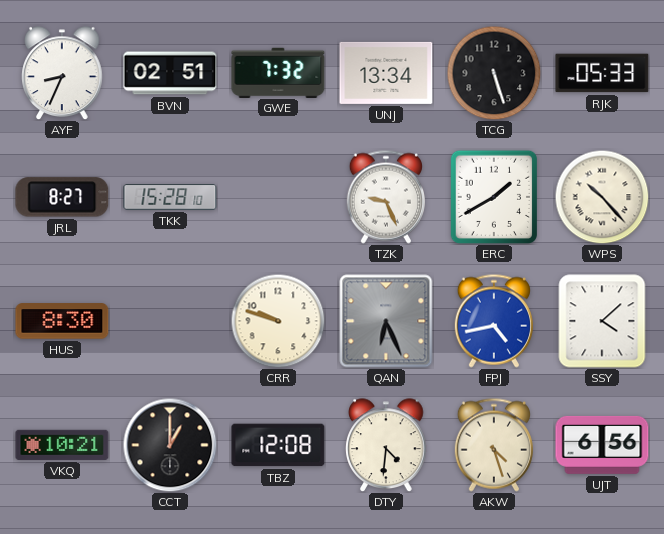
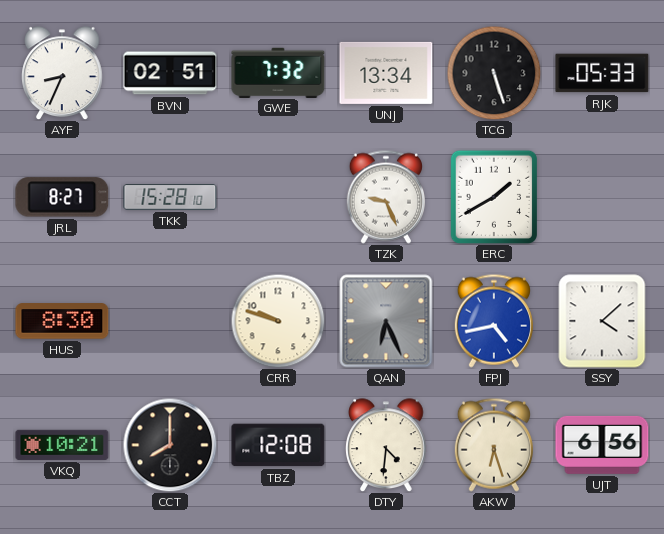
WPS: 10:23 -> none (602, 197)
CCT: 1:00 -> 8:00 (170, 445)
AKW: 4:27 -> 6:27 (494, 445)
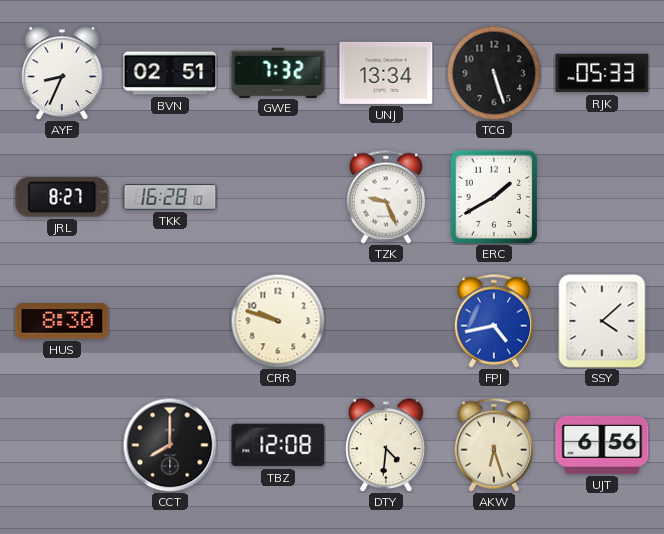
TKK: 15:28 -> 16:28 (170, 197)
QAN: 6:26 -> none (386, 321)
VKQ: 10:21 -> none (62, 445)
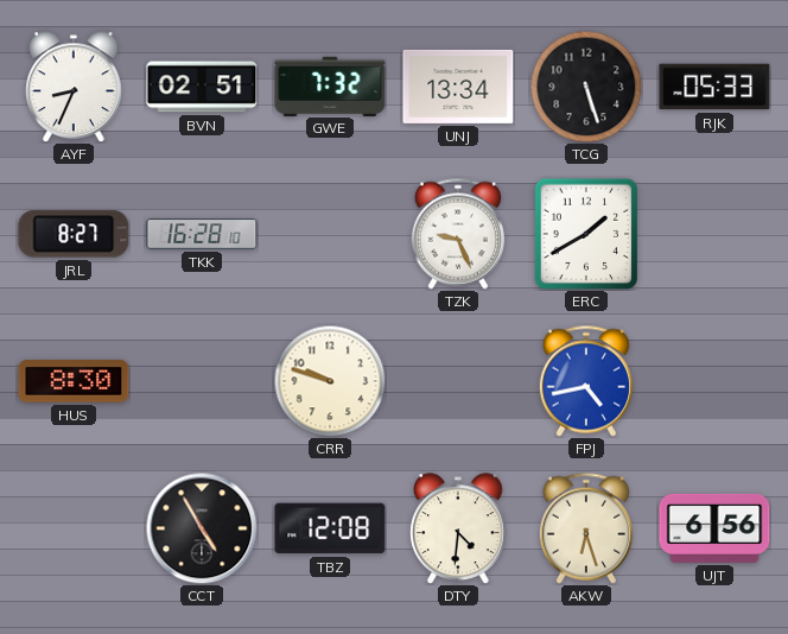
SSY: 4:08 -> none (602, 321)
CCT: 8:00 -> 4:55 (202, 528)
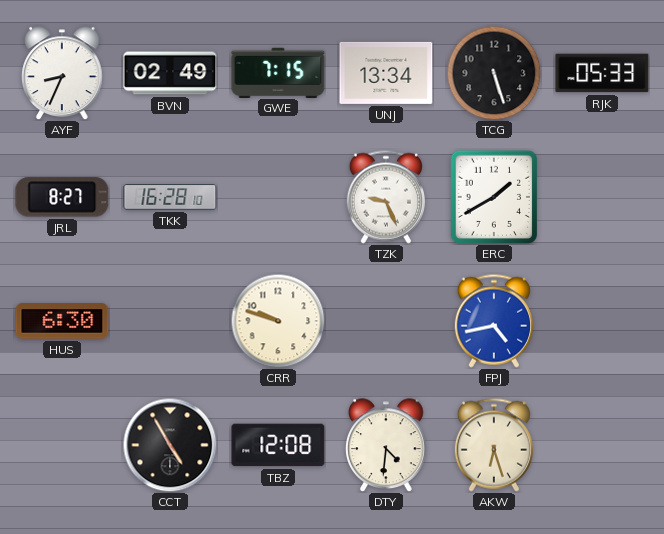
BVN: 02:51 -> 02:49 (170, 73)
GWE: 7:32 -> 7:15 (278, 72)
HUS: 8:30 -> 6:30 (62, 321)
UJT: 6:56 -> none (714, 528)
